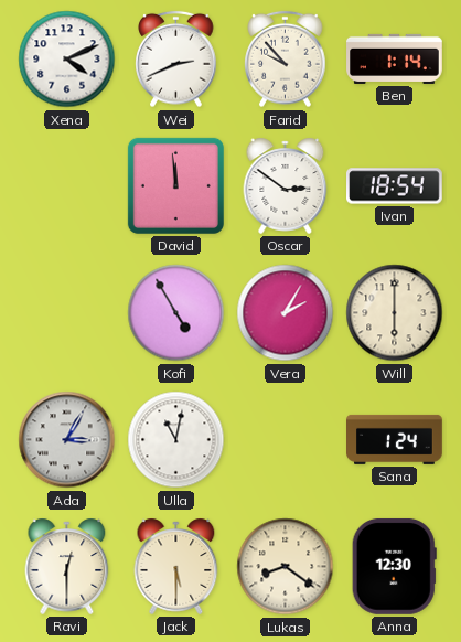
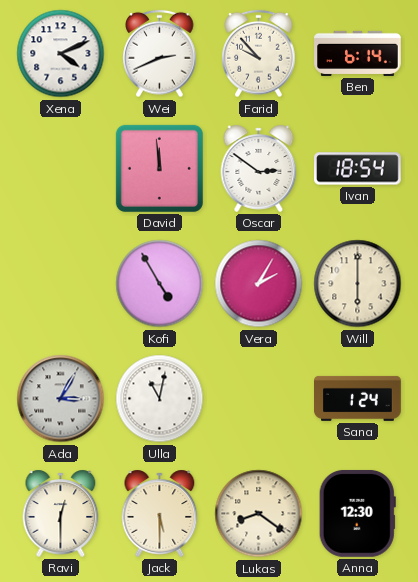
Ben: 1:14 -> 6:14 (358, 53)
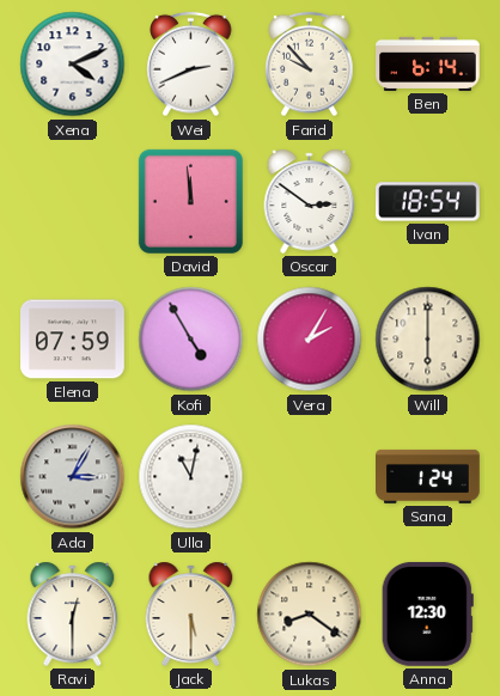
Elena: none -> 07:59 (73, 340)
